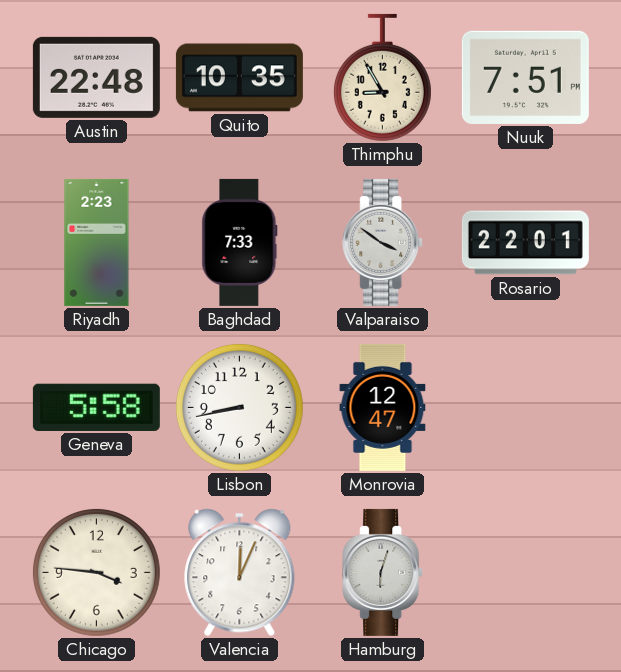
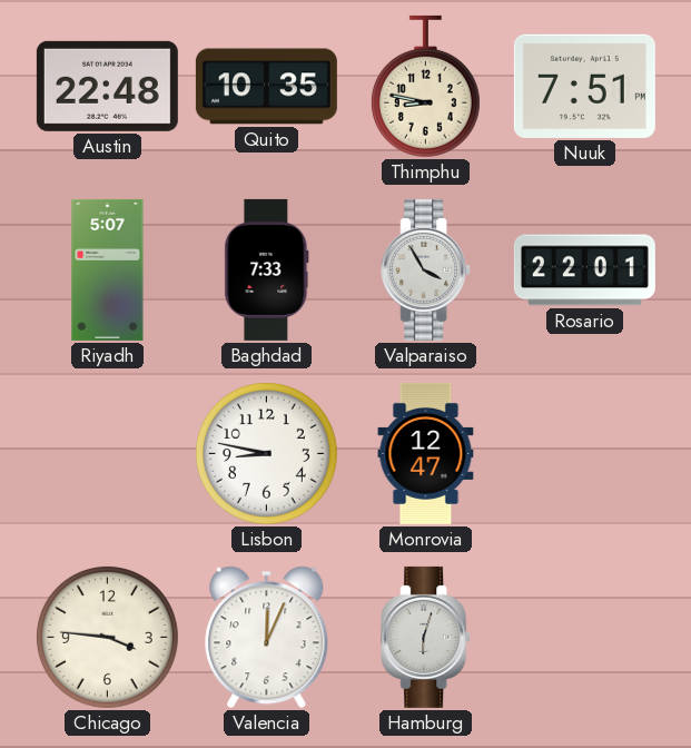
Thimphu: 8:55 -> 8:47 (425, 87)
Riyadh: 2:23 -> 5:07 (108, 269)
Valparaiso: 3:51 -> 3:55 (426, 269)
Geneva: 5:58 -> none (96, 407)
Lisbon: 8:43 -> 8:47 (266, 453)
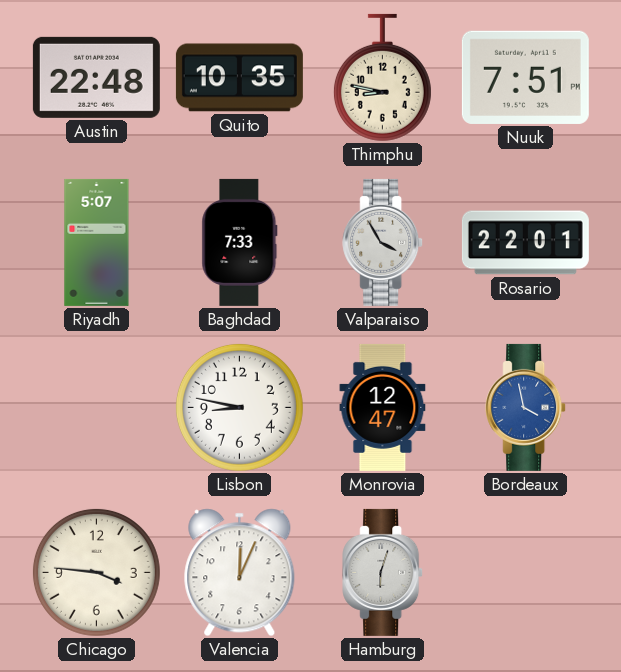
Bordeaux: none -> 3:58 (526, 407)
